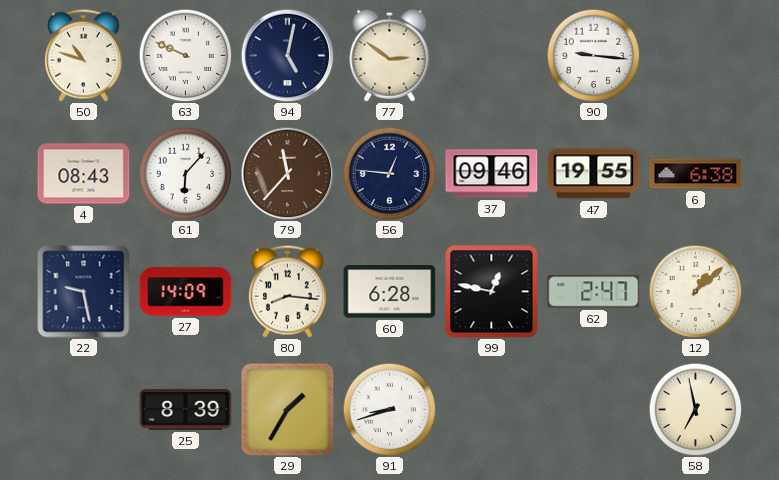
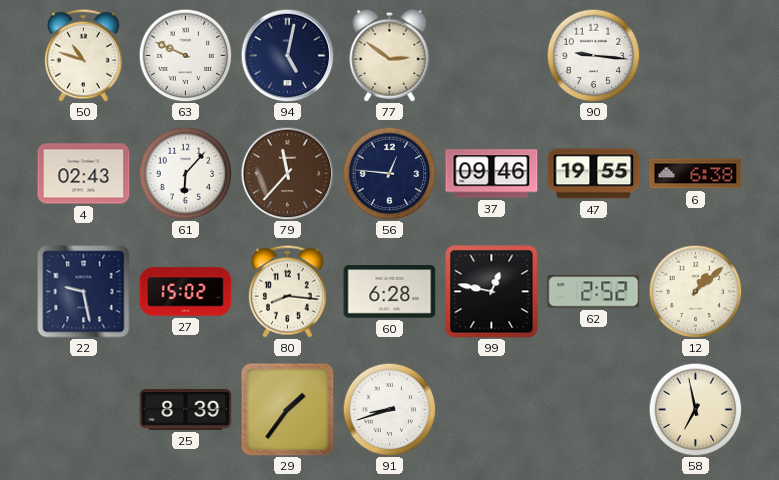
4: 08:43 -> 02:43 (84, 174)
27: 14:09 -> 15:02 (186, 292)
62: 2:47 -> 2:52 (594, 292)
29: 1:35 -> 1:36 (288, 410)
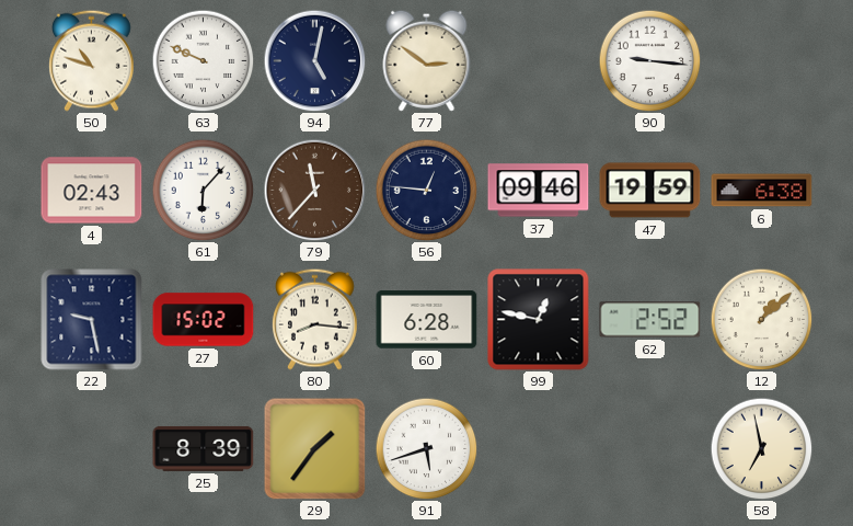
47: 19:55 -> 19:59 (650, 191)
91: 8:42 -> 5:42 (426, 448)
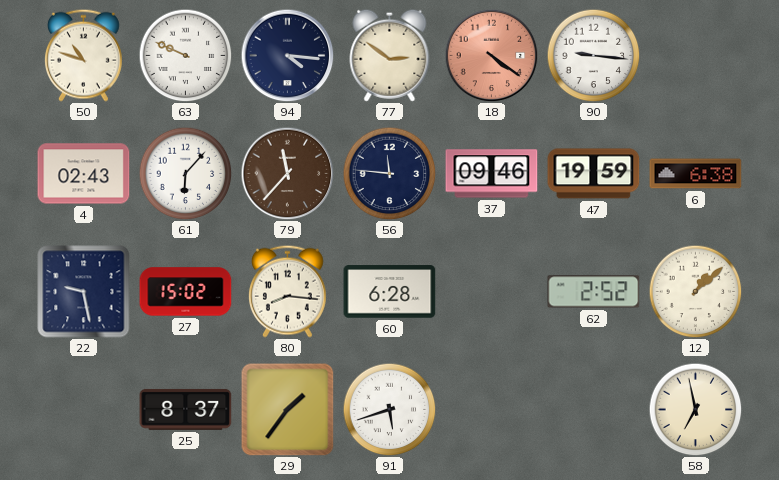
94: 5:02 -> 4:16 (287, 55)
18: none -> 4:21 (491, 55)
56: 12:46 -> 11:46 (389, 173)
99: 12:47 -> none (539, 320)
25: 8:39 -> 8:37 (186, 409)
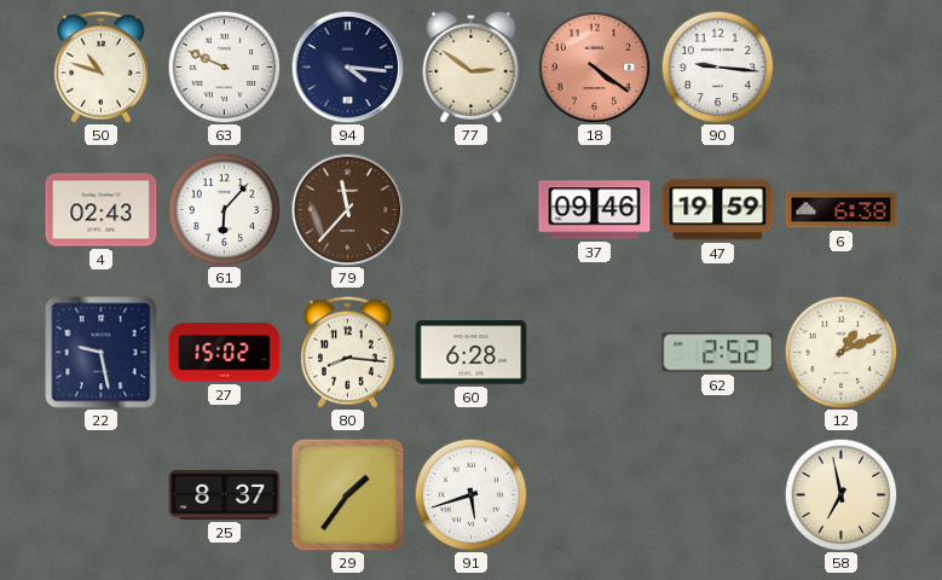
56: 11:46 -> none (389, 173)
12: 1:08 -> 1:11 (840, 352)
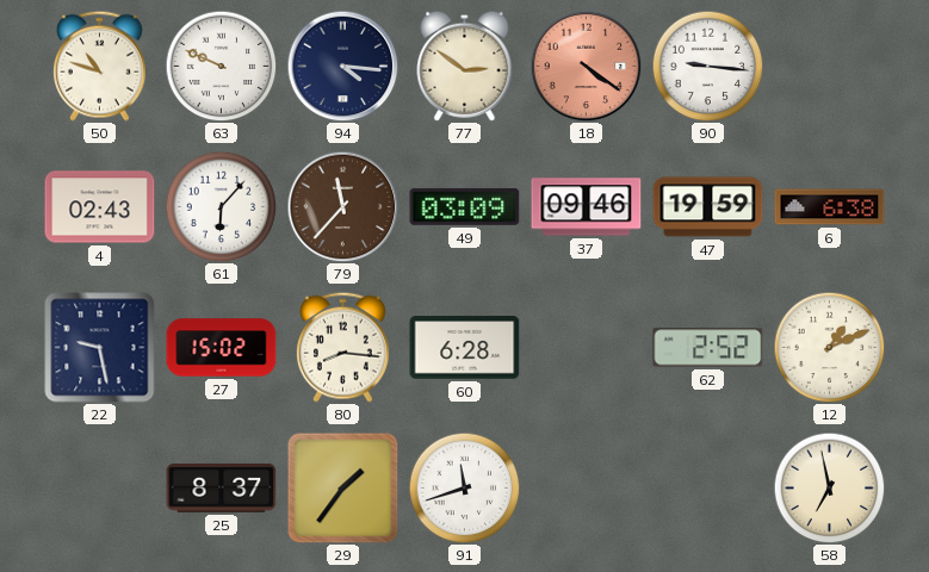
49: none -> 03:09 (465, 206)
91: 5:42 -> 11:42 (464, 487)
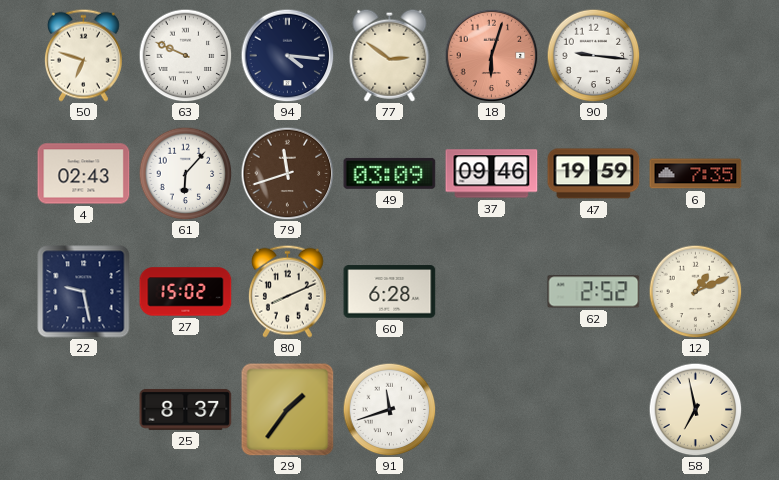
50: 10:48 -> 6:48 (83, 55)
18: 4:21 -> 6:03 (491, 55)
79: 11:37 -> 11:42 (287, 173)
6: 6:38 -> 7:35 (696, 174)
80: 8:16 -> 8:11 (287, 291)
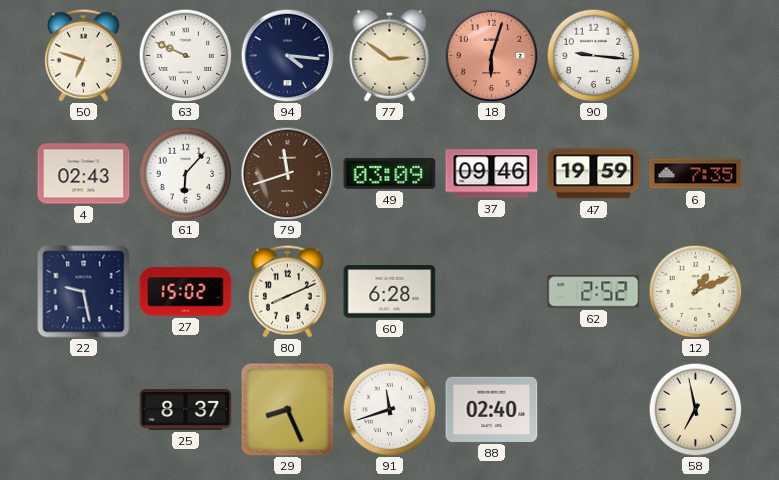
29: 1:36 -> 8:26 (288, 410)
88: none -> 02:40 (492, 409)
